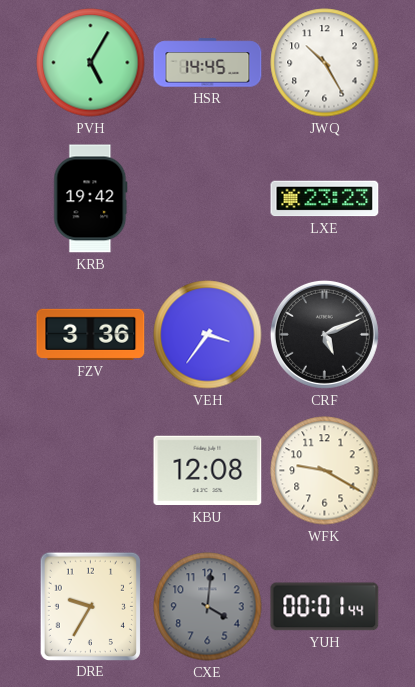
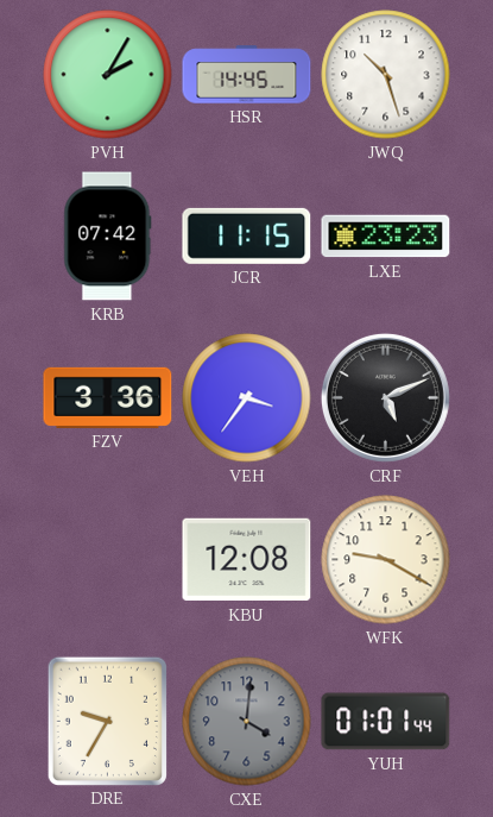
PVH: 5:05 -> 2:05 (108, 75)
JWQ: 10:25 -> 10:27 (386, 75)
KRB: 19:42 -> 07:42 (108, 237)
JCR: none -> 11:15 (247, 235)
YUH: 00:01 -> 01:01 (386, 722)
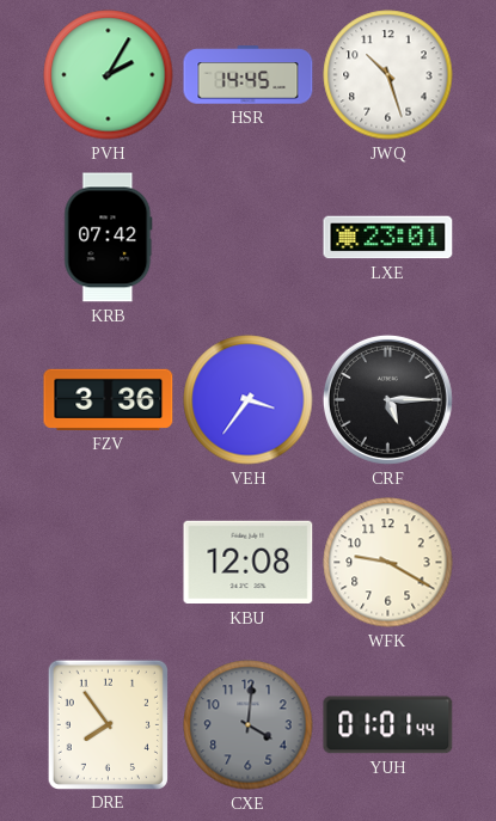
JCR: 11:15 -> none (247, 235)
LXE: 23:23 -> 23:01 (388, 238)
CRF: 5:11 -> 5:15 (387, 399)
DRE: 9:35 -> 7:54 (108, 724)
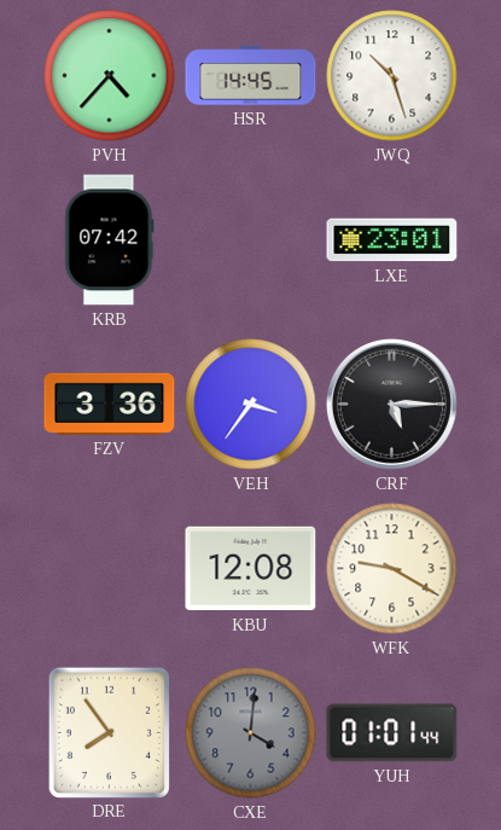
PVH: 2:05 -> 4:37 (110, 76)
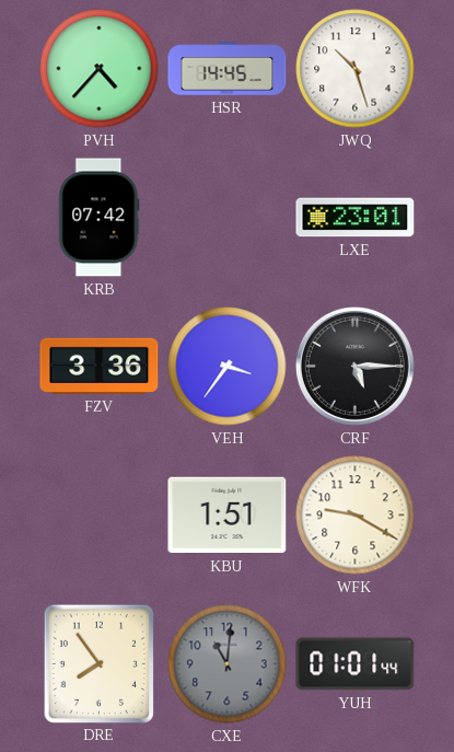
KBU: 12:08 -> 1:51 (228, 516)
CXE: 4:01 -> 11:01 (228, 664)
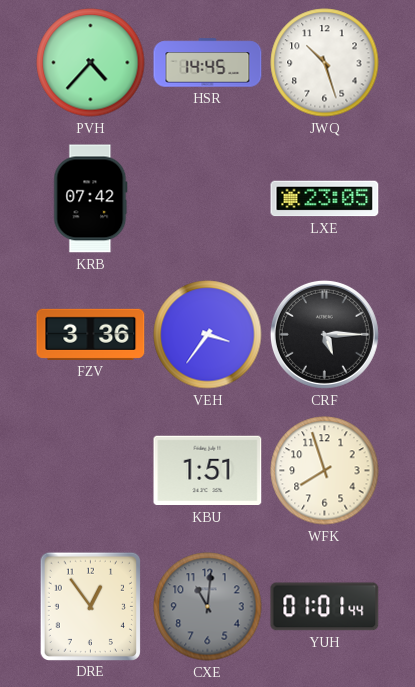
LXE: 23:01 -> 23:05 (325, 199)
WFK: 9:20 -> 7:57 (325, 471)
DRE: 7:54 -> 12:54 (90, 606)
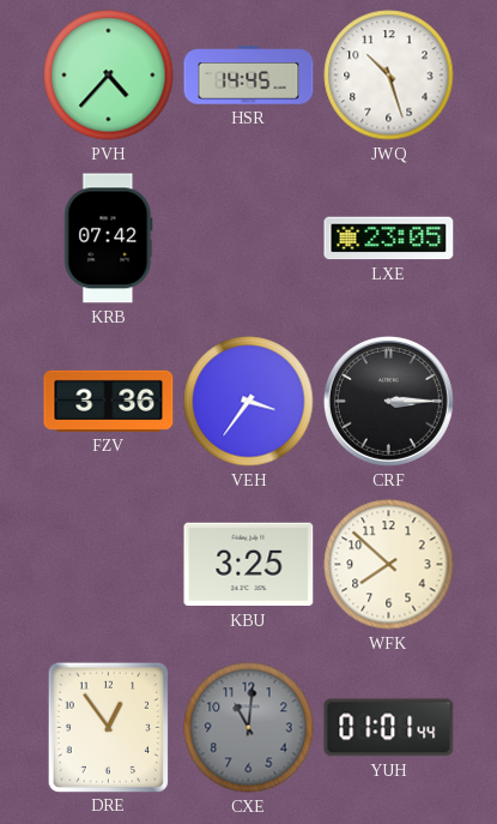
CRF: 5:15 -> 3:15 (388, 401)
KBU: 1:51 -> 3:25 (249, 565)
WFK: 7:57 -> 7:52 (389, 565)
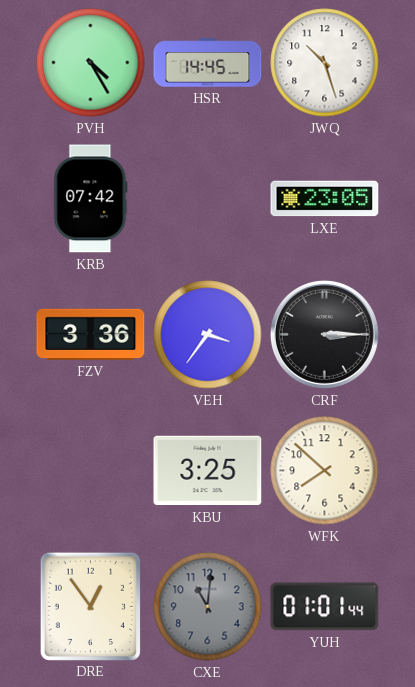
PVH: 4:37 -> 4:25 (91, 63)
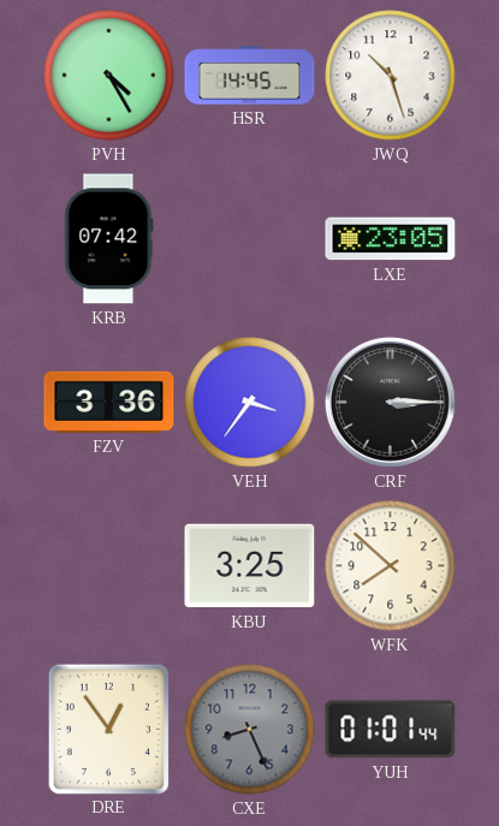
CXE: 11:01 -> 8:26 (250, 730)
